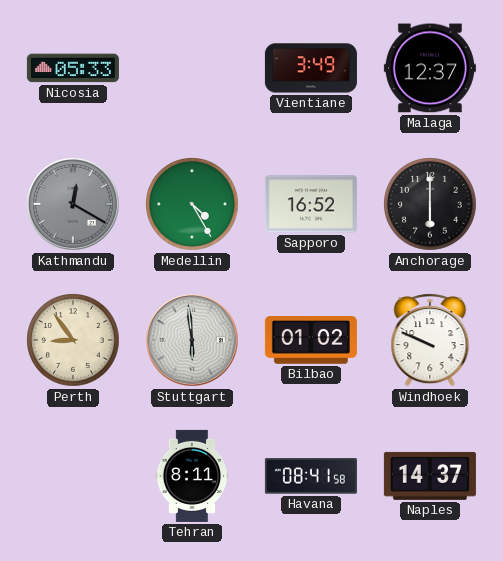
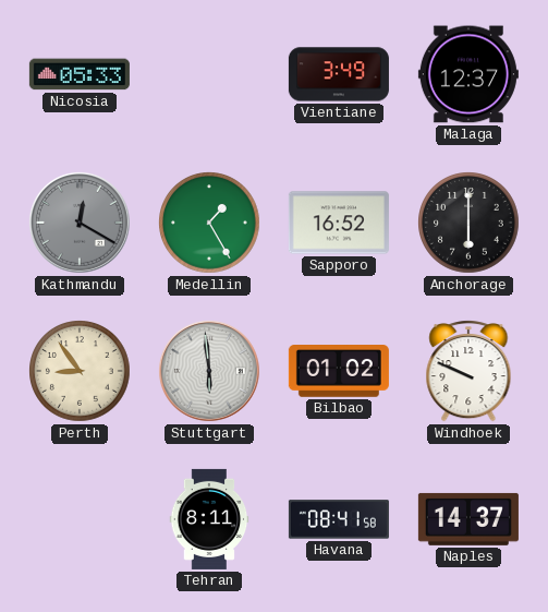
Medellin: 4:25 -> 1:25 (209, 223)
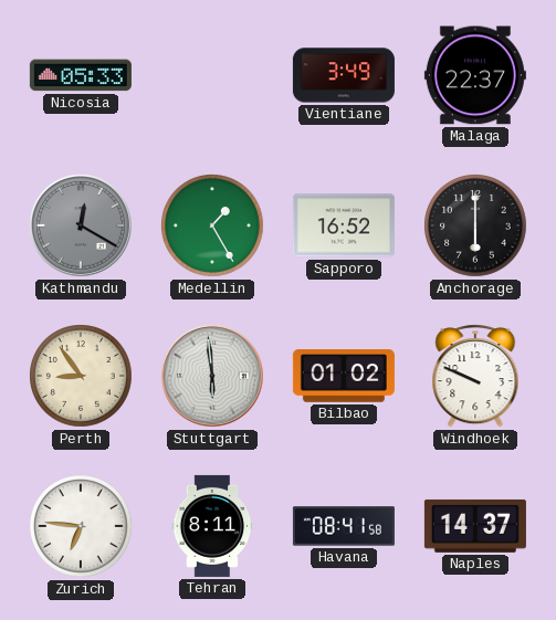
Malaga: 12:37 -> 22:37 (475, 75)
Zurich: none -> 6:46 (81, 526)
